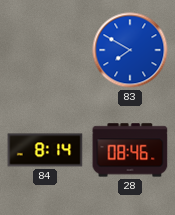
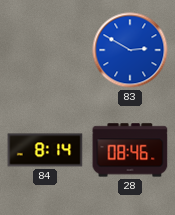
83: 7:50 -> 2:50 (130, 50)
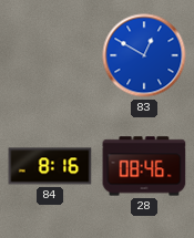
83: 2:50 -> 12:50 (144, 55)
84: 8:14 -> 8:16 (50, 166)
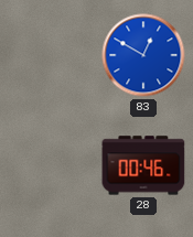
84: 8:16 -> none (50, 166)
28: 08:46 -> 00:46 (143, 165)
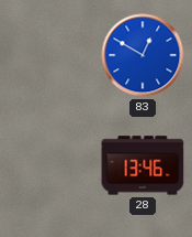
28: 00:46 -> 13:46 (143, 165)
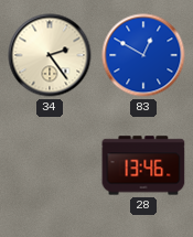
34: none -> 2:24 (50, 55)
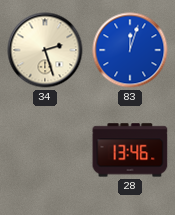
34: 2:24 -> 2:27 (45, 50)
83: 12:50 -> 12:03 (130, 50)
